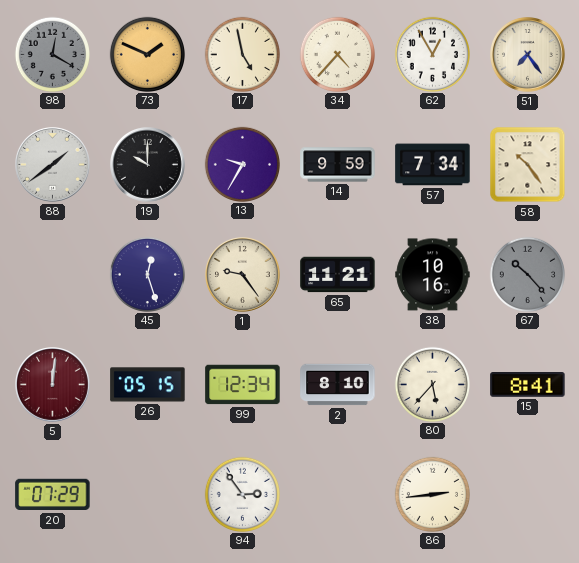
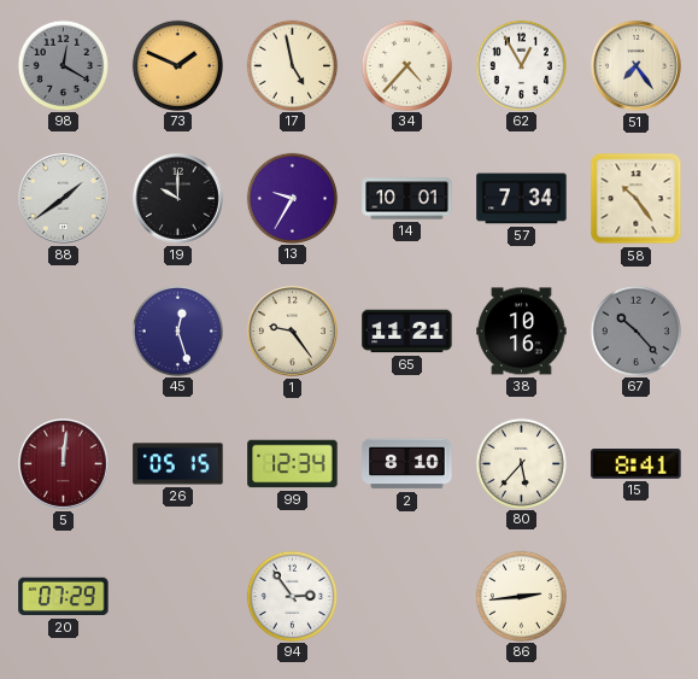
14: 9:59 -> 10:01 (407, 199)
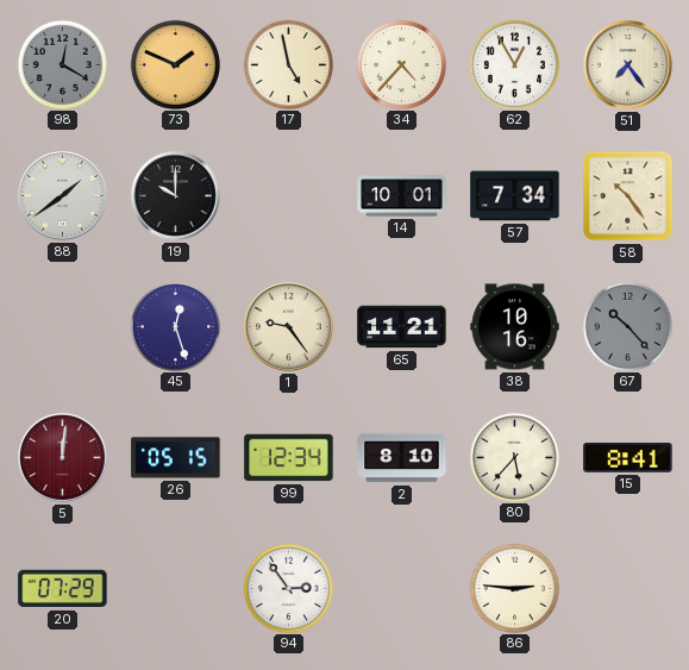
13: 9:35 -> none (292, 198)
86: 2:44 -> 2:46 (514, 588)
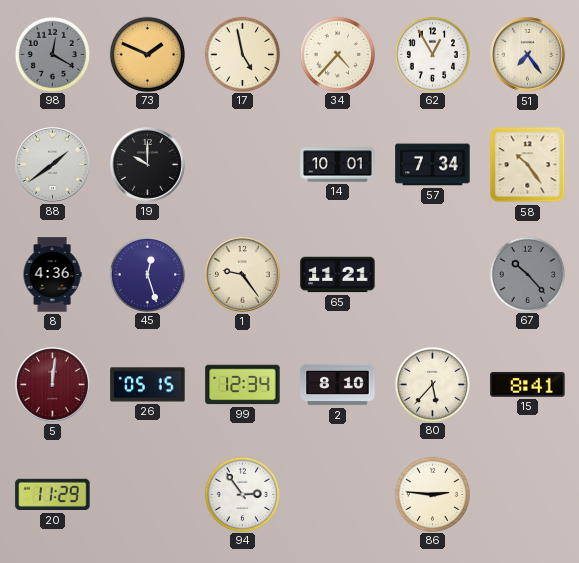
8: none -> 4:36 (52, 275)
38: 10:16 -> none (515, 327)
20: 07:29 -> 11:29 (53, 495)
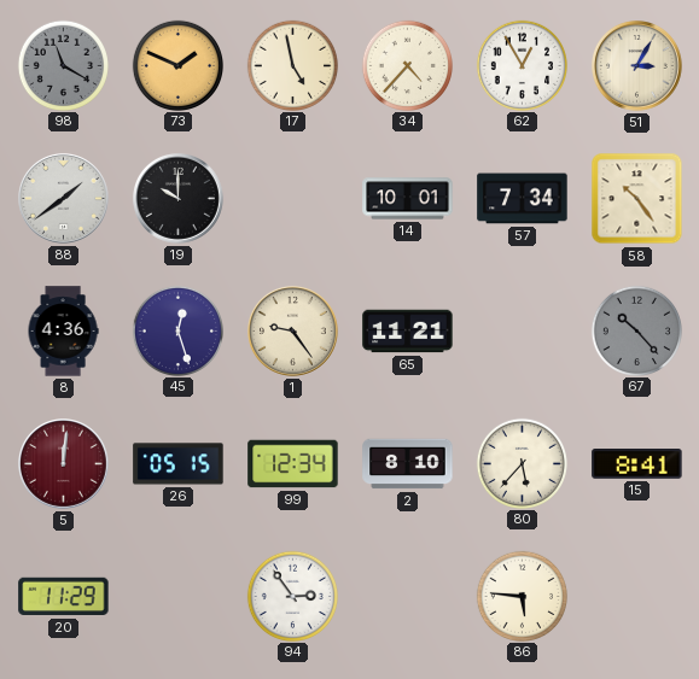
98: 12:20 -> 11:20 (63, 65)
51: 7:24 -> 3:05 (637, 66)
86: 2:46 -> 5:46 (522, 596)
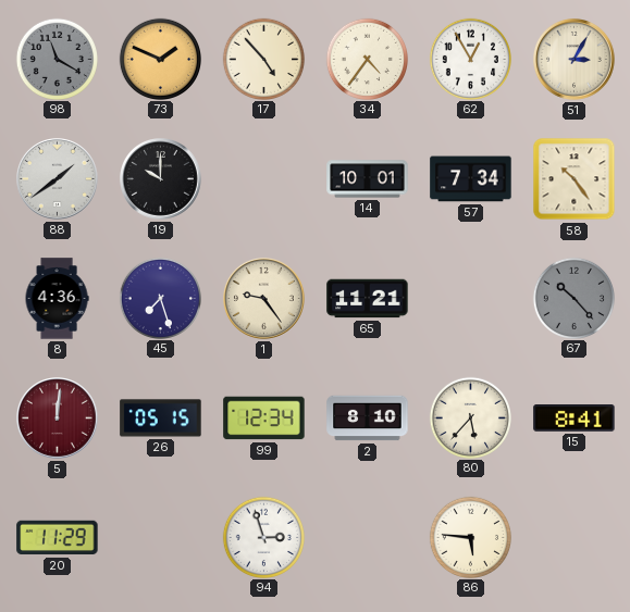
17: 4:58 -> 4:53 (263, 59)
34: 4:37 -> 4:36 (367, 59)
45: 12:27 -> 7:27 (160, 298)
94: 2:54 -> 2:57 (263, 537)
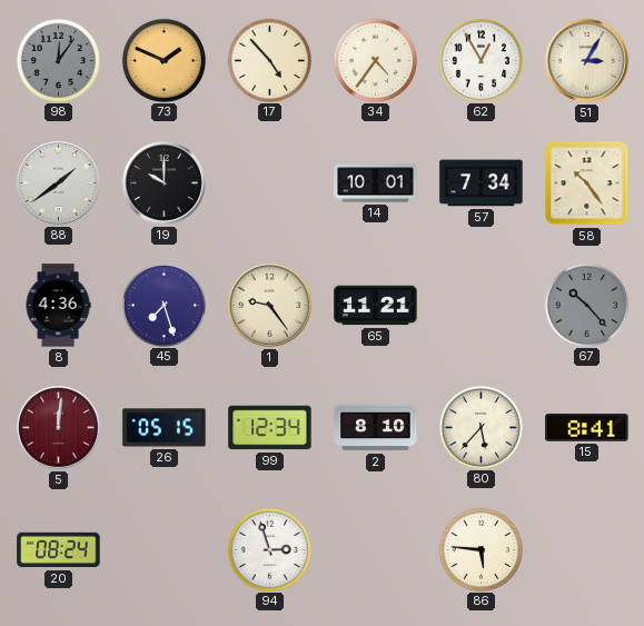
98: 11:20 -> 12:06 (58, 60)
20: 11:29 -> 08:24 (59, 550)
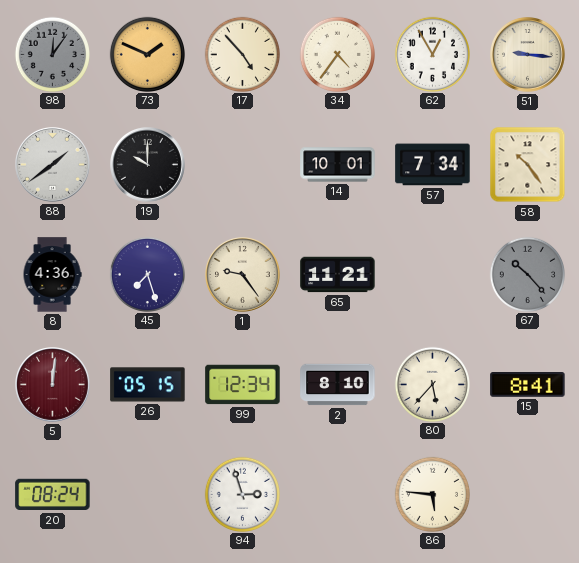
51: 3:05 -> 9:16 (528, 55)
